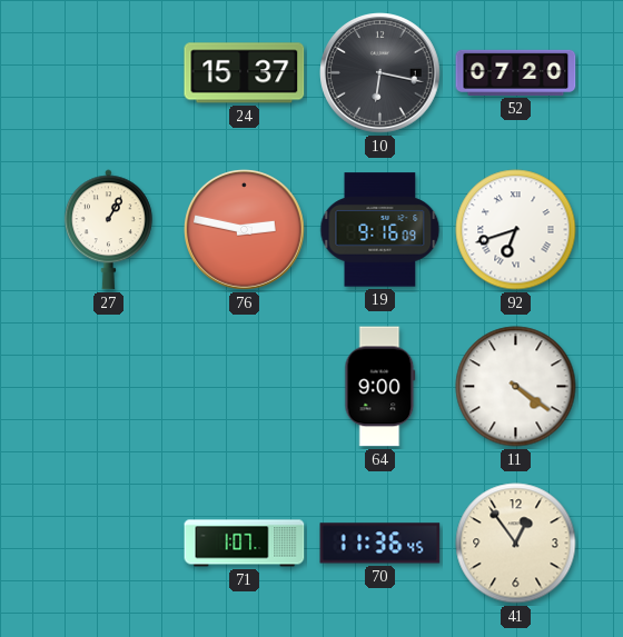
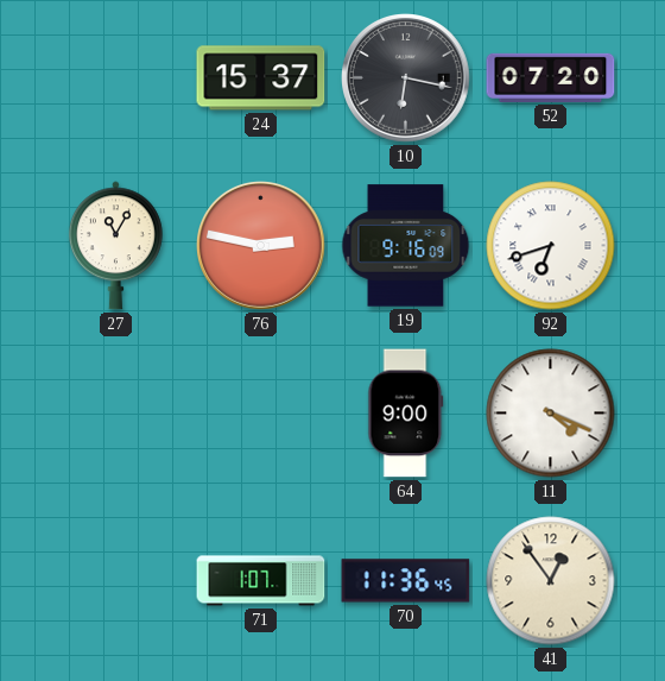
27: 1:05 -> 11:05 (115, 246)
11: 4:21 -> 4:19 (551, 414)
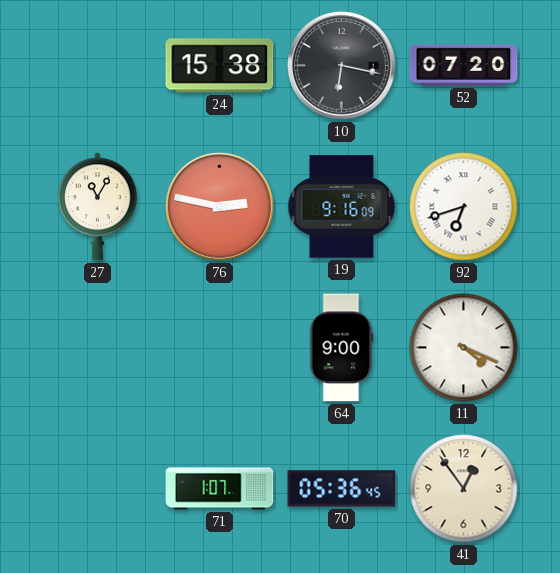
24: 15:37 -> 15:38 (220, 66)
70: 11:36 -> 05:36 (342, 489)
